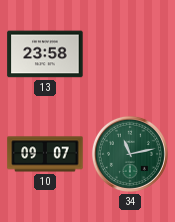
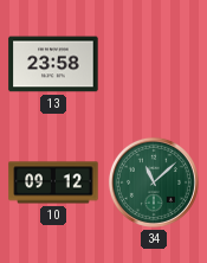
10: 09:07 -> 09:12 (53, 182)
34: 11:13 -> 11:08 (154, 182)
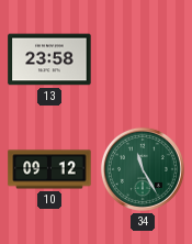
34: 11:08 -> 11:25 (143, 169)
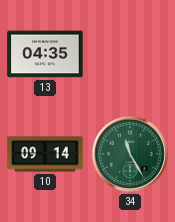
13: 23:58 -> 04:35 (45, 54)
10: 09:12 -> 09:14 (45, 154)
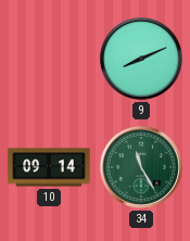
13: 04:35 -> none (45, 54)
9: none -> 8:11 (141, 59)
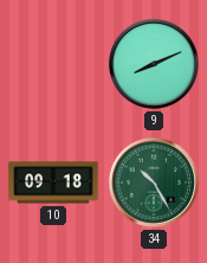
10: 09:14 -> 09:18 (53, 182)
34: 11:25 -> 10:25 (154, 182)
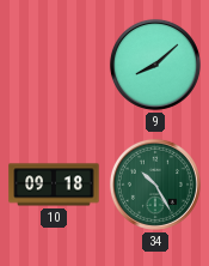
9: 8:11 -> 8:08 (155, 65)
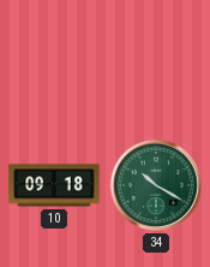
9: 8:08 -> none (155, 65)
34: 10:25 -> 10:20 (156, 185)
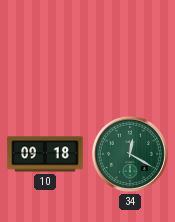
34: 10:20 -> 12:20 (130, 154)
